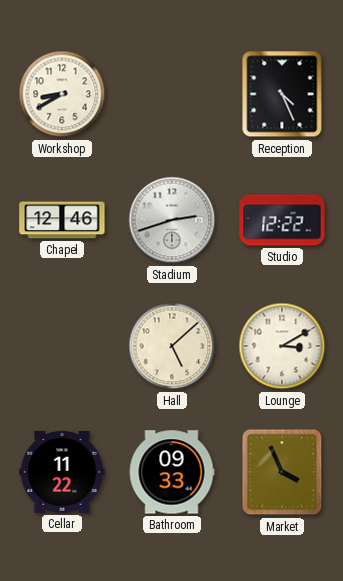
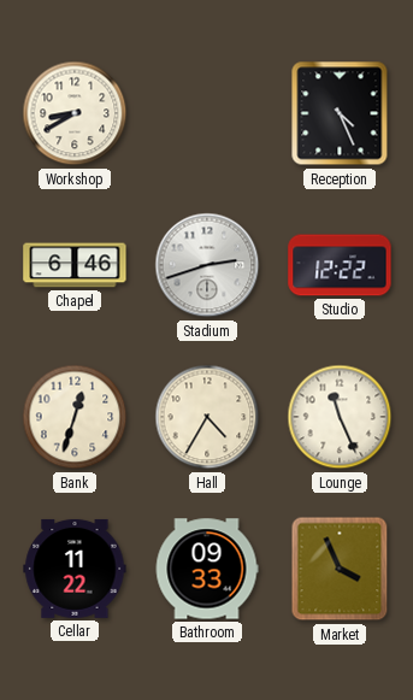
Chapel: 12:46 -> 6:46 (75, 265)
Bank: none -> 12:33 (75, 417)
Hall: 5:08 -> 4:35 (207, 417)
Lounge: 3:10 -> 11:26 (340, 417)
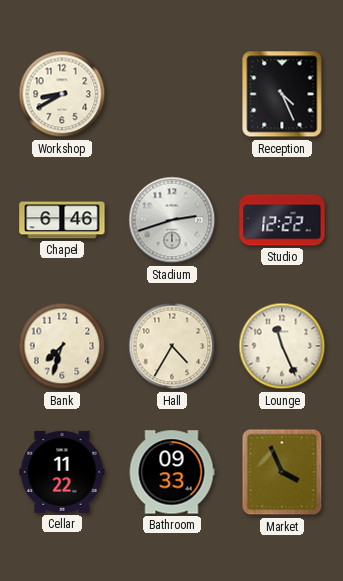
Bank: 12:33 -> 7:33 (62, 346)
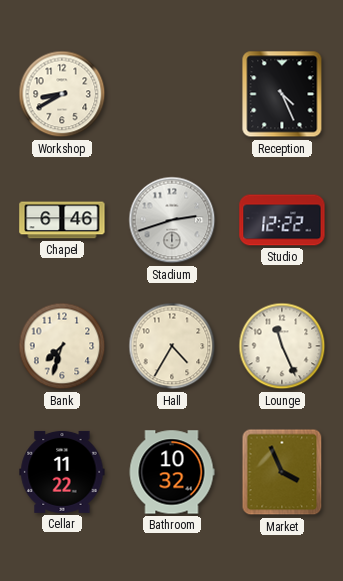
Bathroom: 09:33 -> 10:32 (172, 472)
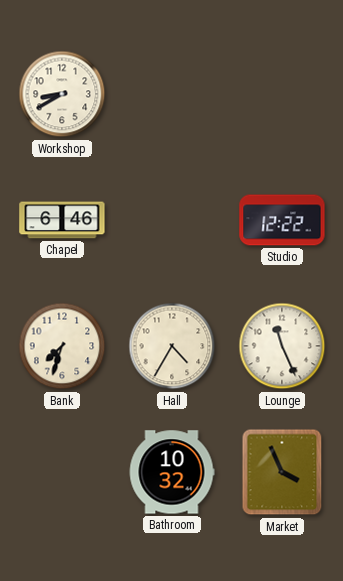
Reception: 4:26 -> none (282, 94)
Stadium: 2:42 -> none (172, 220)
Cellar: 11:22 -> none (62, 472)
